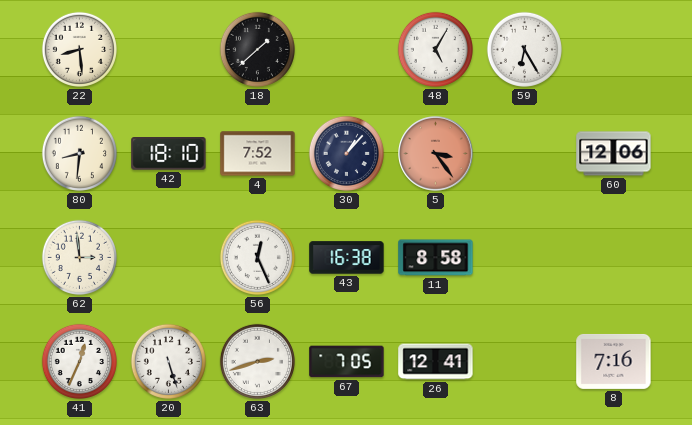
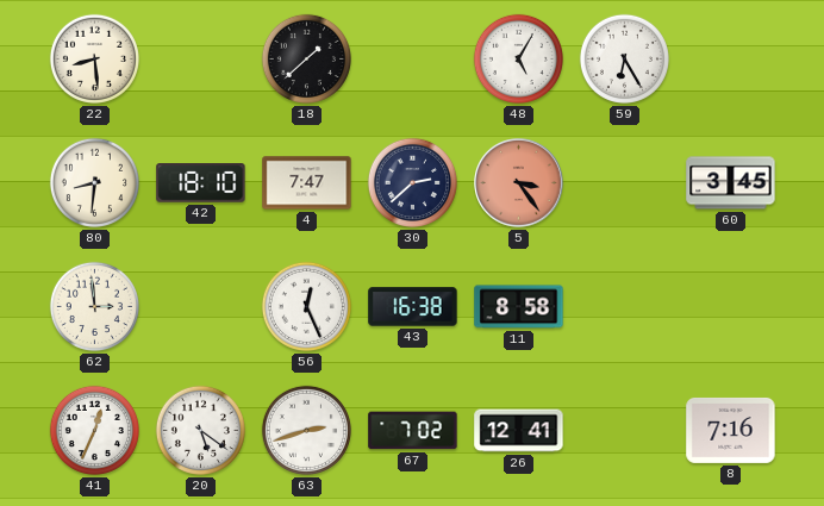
4: 7:52 -> 7:47 (307, 183)
30: 1:07 -> 2:38 (412, 182)
60: 12:06 -> 3:45 (731, 183)
20: 5:27 -> 5:21 (200, 430)
67: 7:05 -> 7:02 (413, 431)
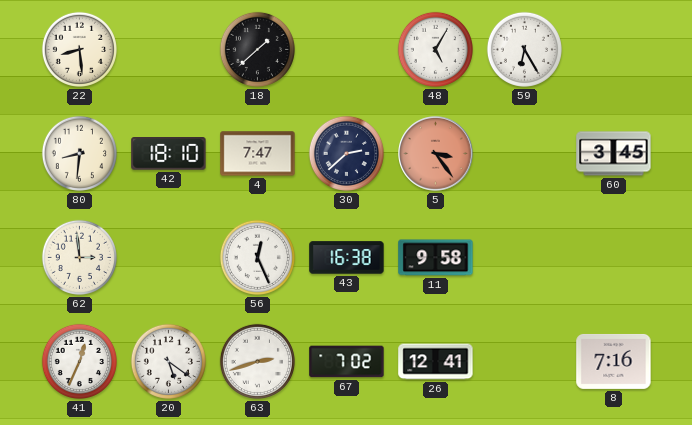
11: 8:58 -> 9:58 (436, 258)
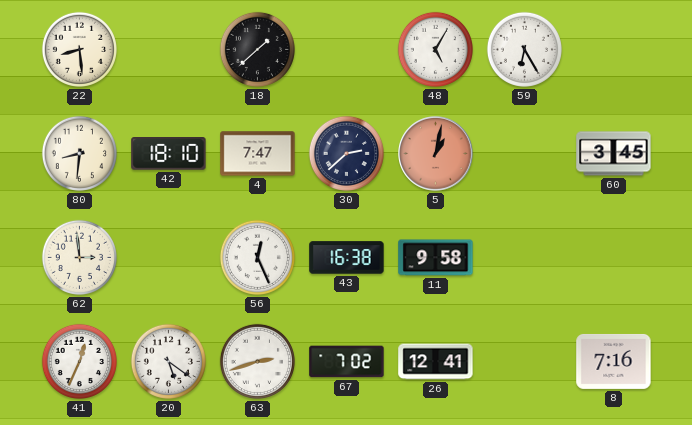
5: 3:24 -> 1:02 (436, 154)
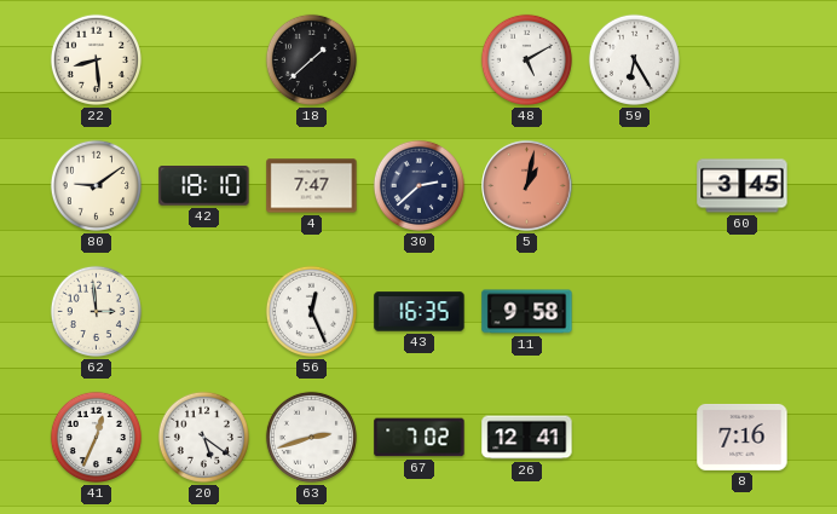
48: 5:05 -> 5:10 (526, 59)
80: 8:31 -> 9:09 (96, 185)
43: 16:38 -> 16:35 (420, 312)
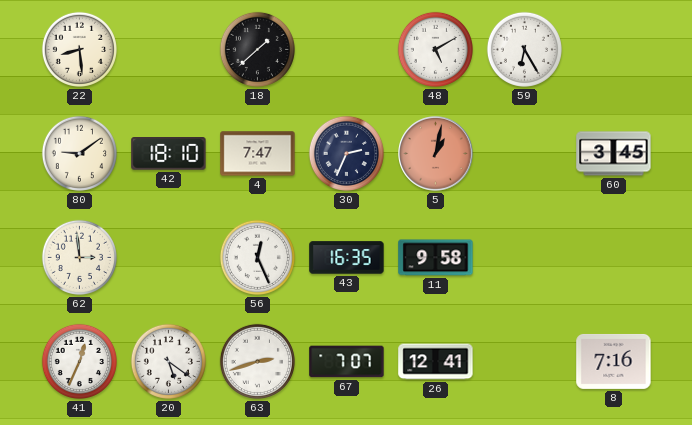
30: 2:38 -> 2:34 (346, 153)
67: 7:02 -> 7:07 (347, 362)
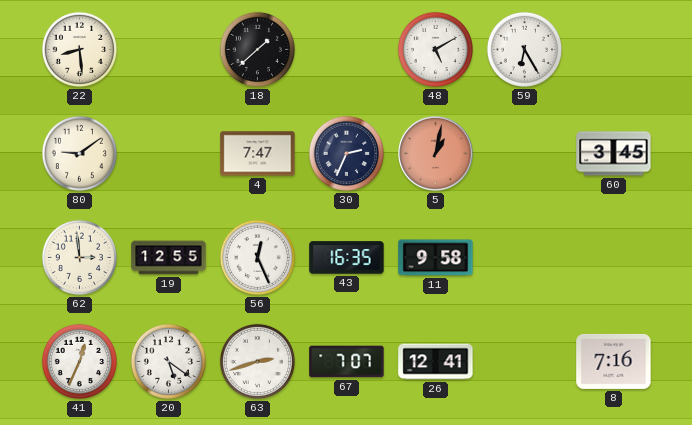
42: 18:10 -> none (169, 154)
19: none -> 12:55 (169, 258)
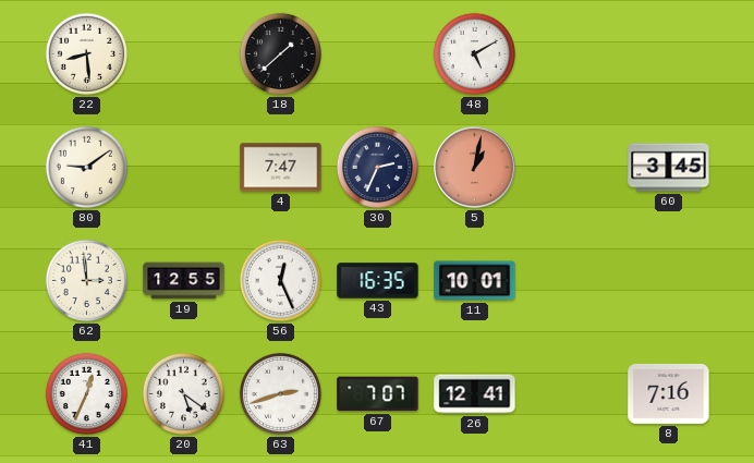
59: 6:25 -> none (524, 49)
11: 9:58 -> 10:01 (475, 281)
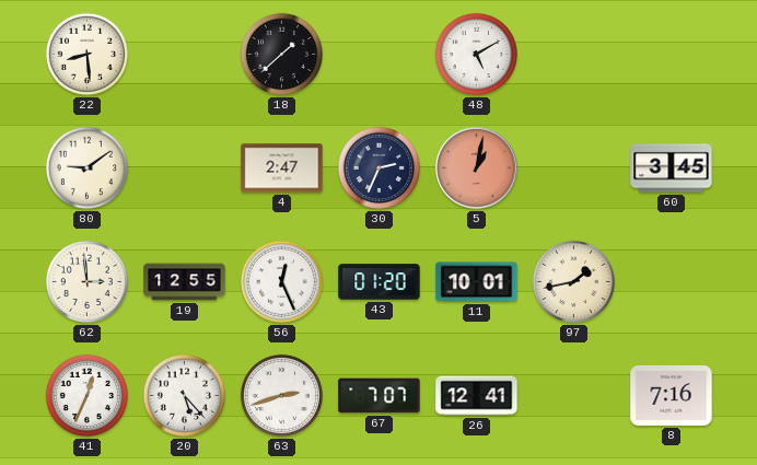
4: 7:47 -> 2:47 (282, 168)
43: 16:35 -> 01:20 (380, 282)
97: none -> 1:43 (573, 281)
20: 5:21 -> 5:23 (184, 395)
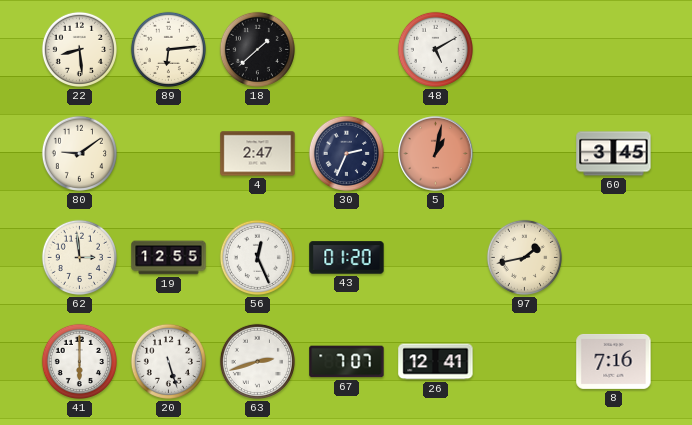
89: none -> 6:14 (168, 49)
11: 10:01 -> none (477, 282)
41: 12:34 -> 6:00 (79, 361)
20: 5:23 -> 5:27 (168, 361)
